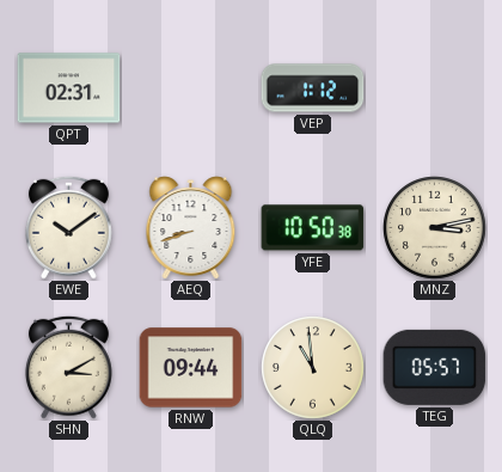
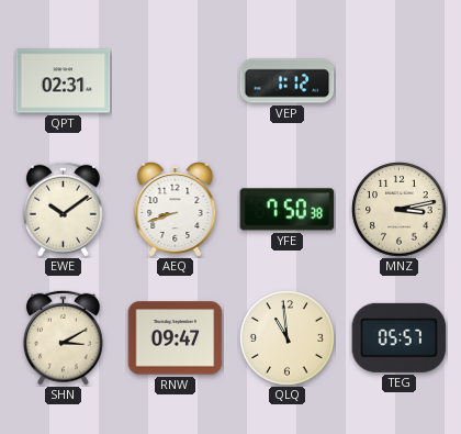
YFE: 10:50 -> 7:50 (288, 210)
RNW: 09:44 -> 09:47 (176, 338)
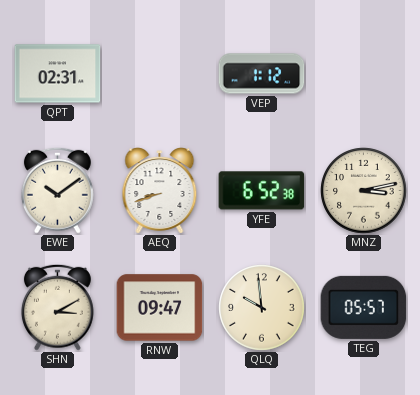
YFE: 7:50 -> 6:52 (262, 191)
QLQ: 10:59 -> 9:59 (262, 308)
